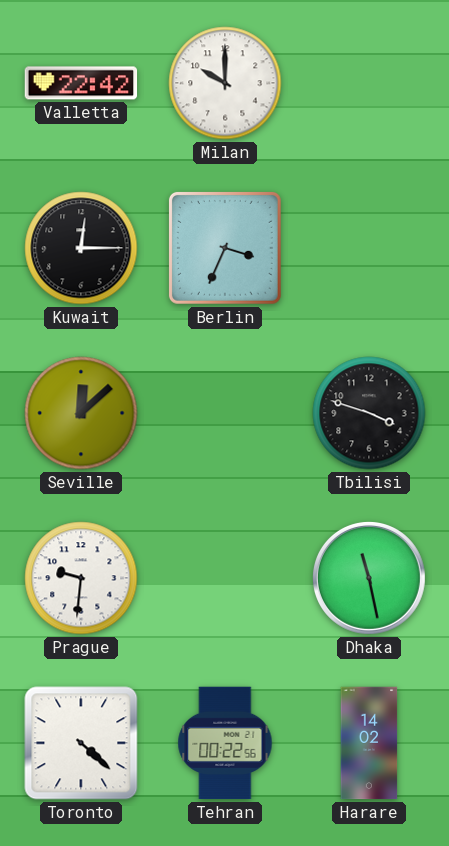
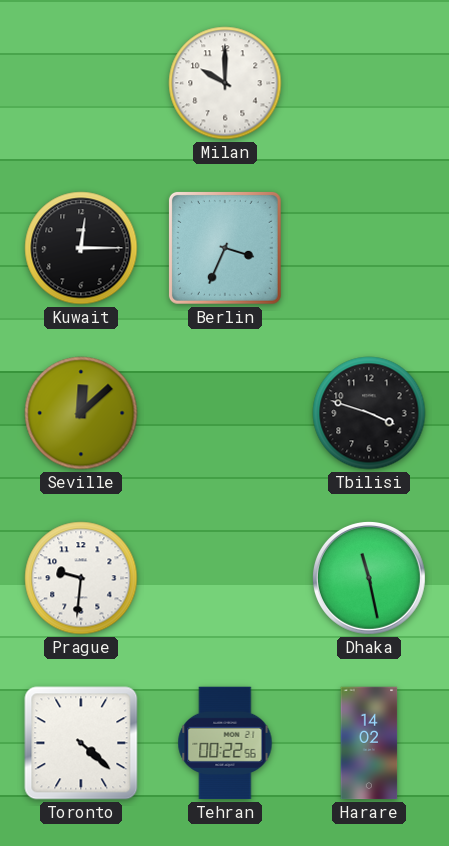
Valletta: 22:42 -> none (81, 83)
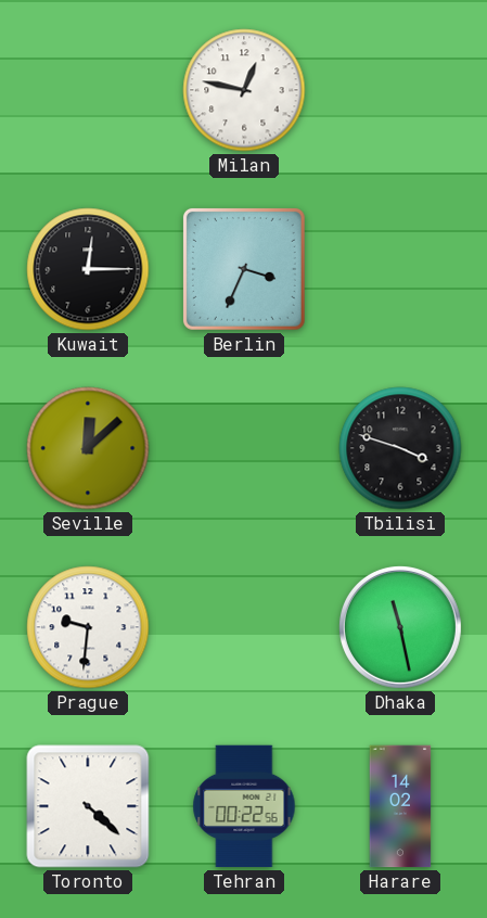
Milan: 10:00 -> 12:47 (244, 90)
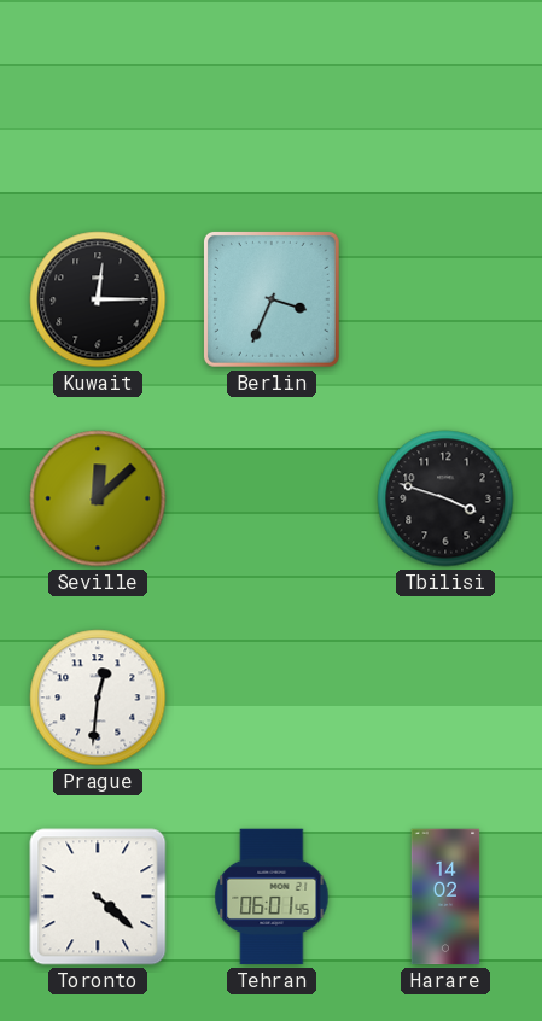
Milan: 12:47 -> none (244, 90)
Prague: 9:31 -> 12:31 (98, 698)
Dhaka: 11:28 -> none (400, 627)
Tehran: 00:22 -> 06:01 (272, 897)
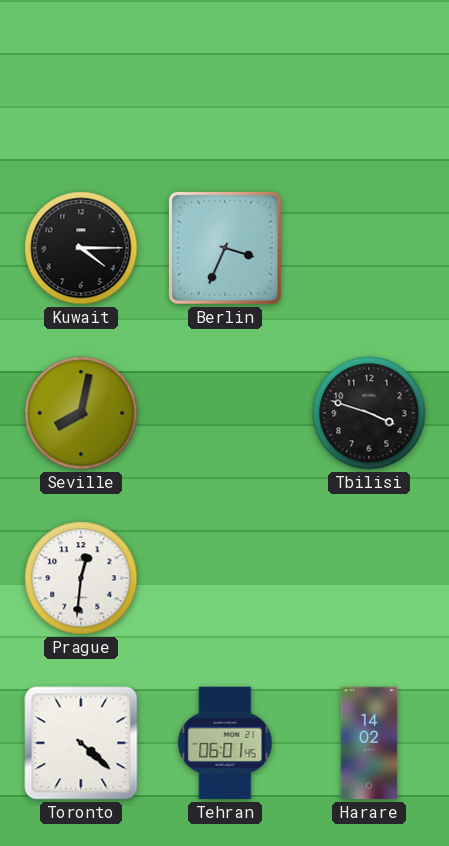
Kuwait: 12:15 -> 4:15 (81, 248)
Seville: 12:08 -> 8:02 (81, 413)
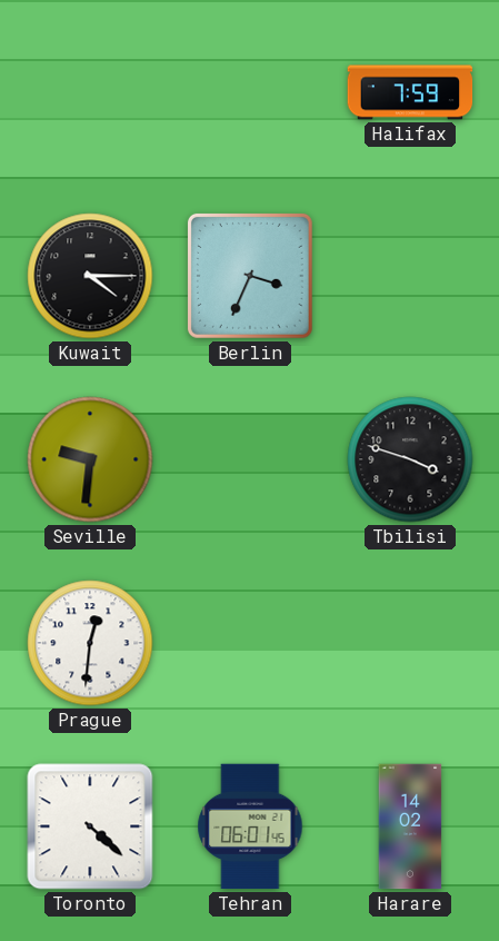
Halifax: none -> 7:59 (410, 92)
Seville: 8:02 -> 9:31 (90, 459)
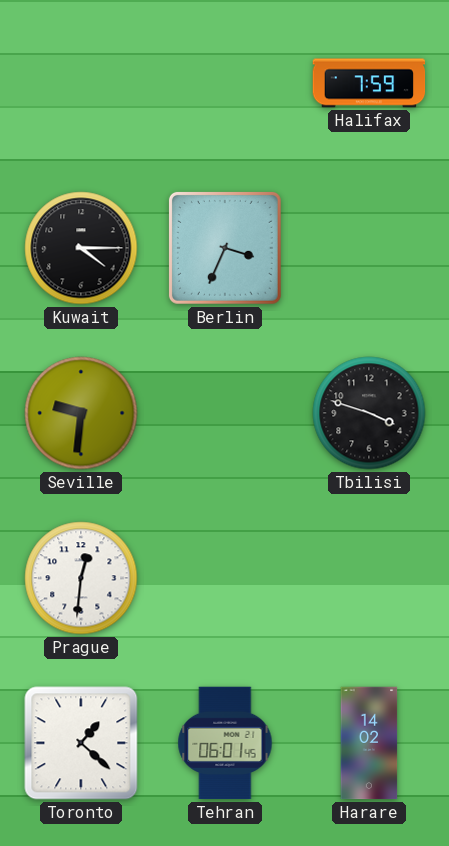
Toronto: 4:22 -> 1:22 (81, 743)
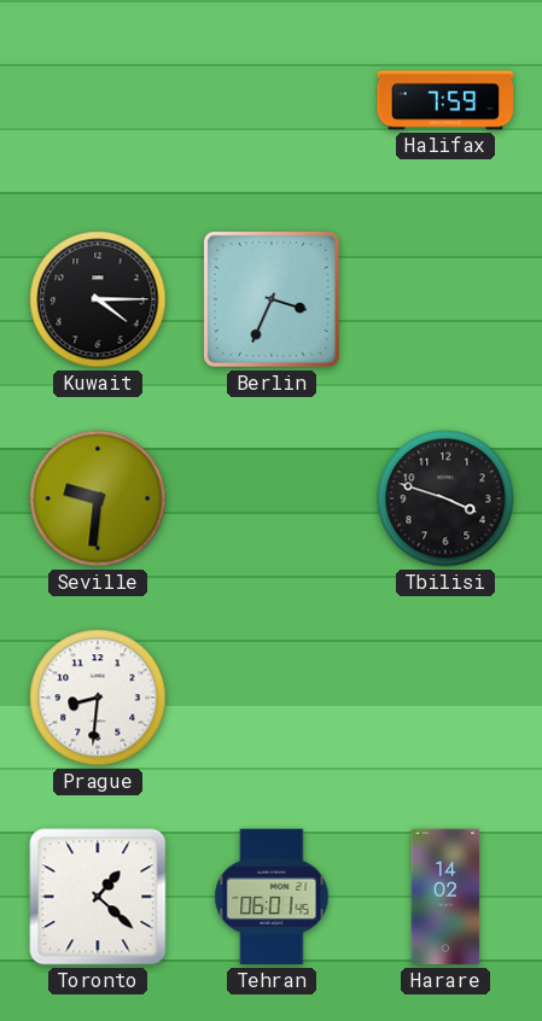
Prague: 12:31 -> 8:31 (98, 698)
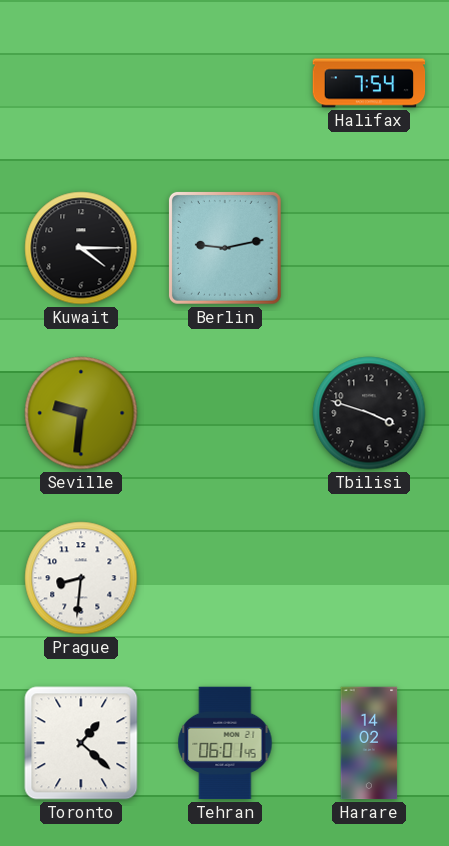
Halifax: 7:59 -> 7:54 (369, 83)
Berlin: 3:34 -> 9:13 (225, 248)
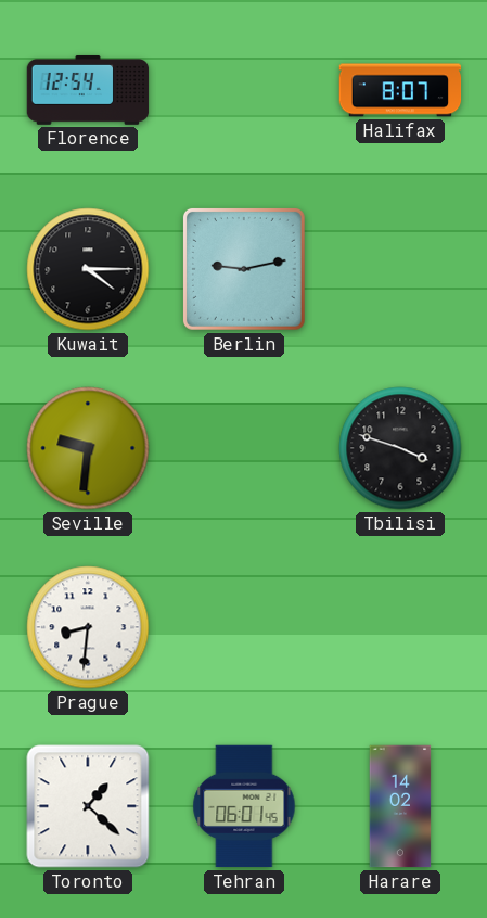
Florence: none -> 12:54 (88, 90)
Halifax: 7:54 -> 8:07 (400, 90)
